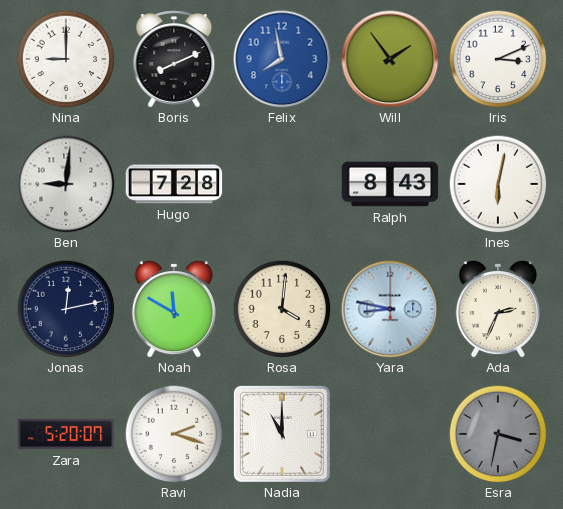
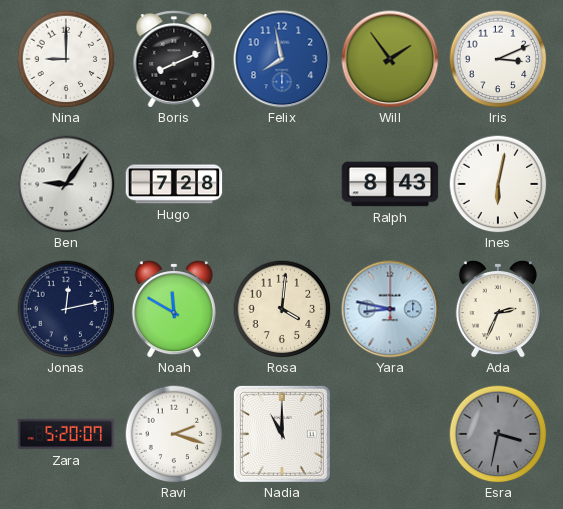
Ben: 9:01 -> 9:06 (66, 184)
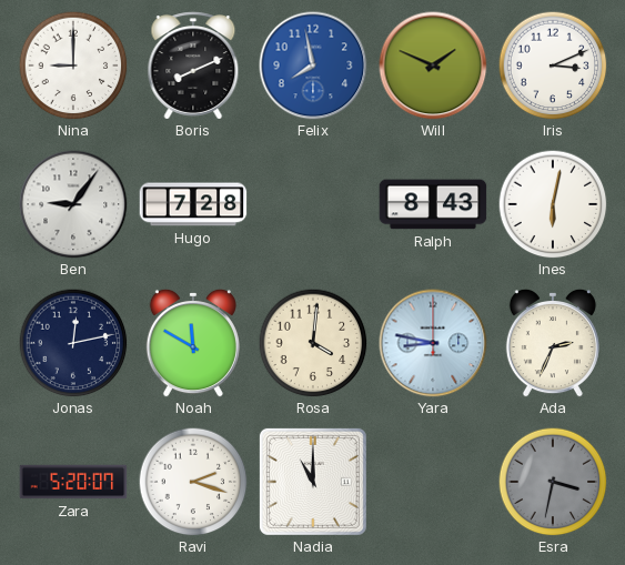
Will: 1:54 -> 1:49 (433, 65)
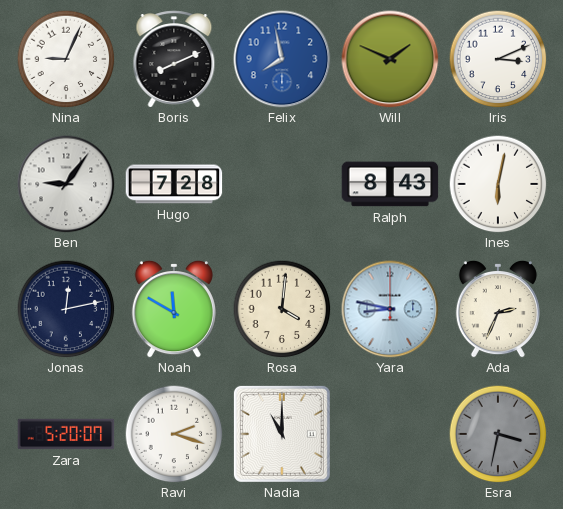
Nina: 9:00 -> 9:04 (66, 59)
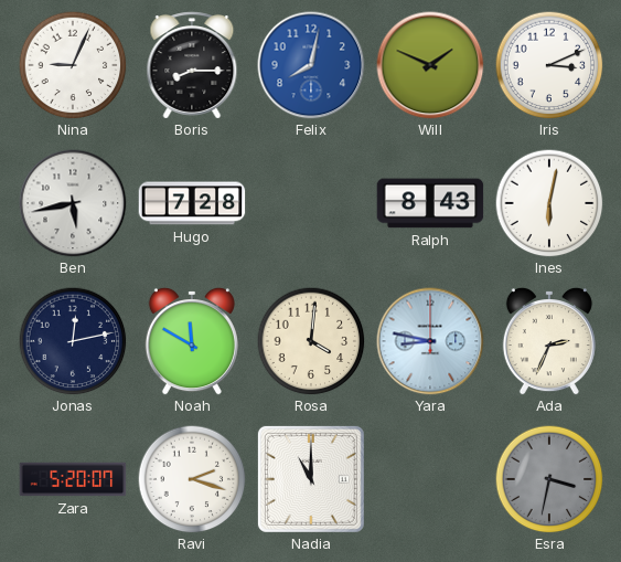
Boris: 8:11 -> 8:15 (192, 65)
Felix: 7:58 -> 8:02 (311, 65)
Ben: 9:06 -> 5:43 (73, 203)
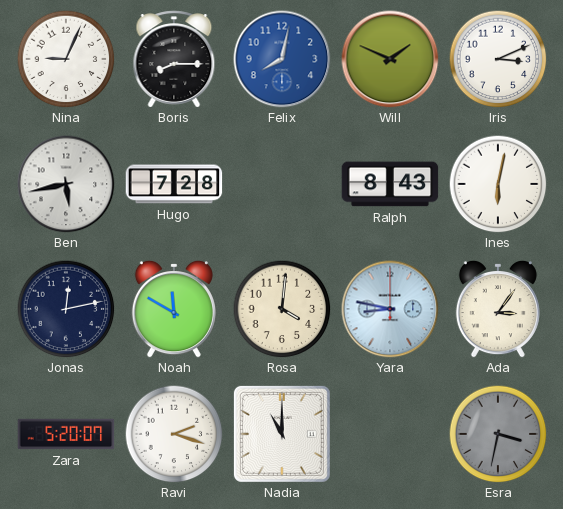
Ada: 2:34 -> 3:06 (498, 309)
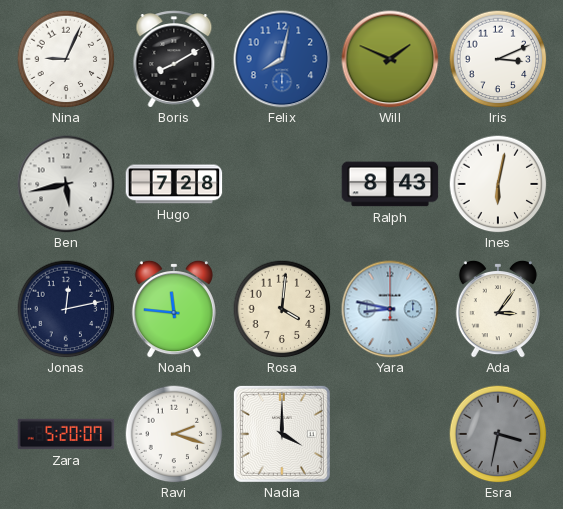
Boris: 8:15 -> 8:10 (174, 59)
Noah: 11:50 -> 11:46 (174, 309)
Nadia: 11:00 -> 4:00 (282, 434)
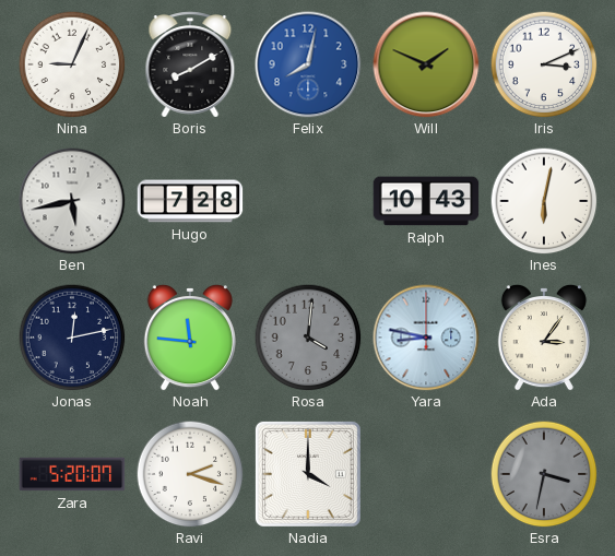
Ralph: 8:43 -> 10:43 (426, 201)
Rosa dial: cream -> grey (308, 338)
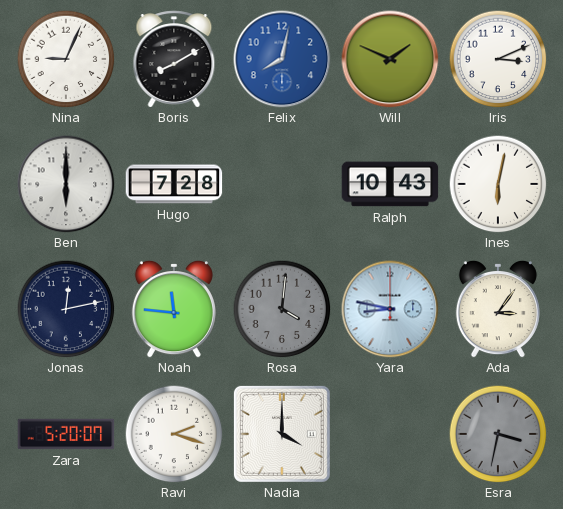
Ben: 5:43 -> 6:00 (66, 184)
